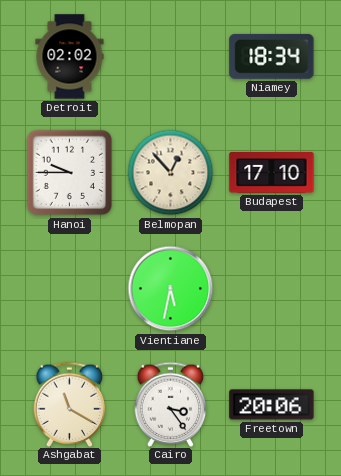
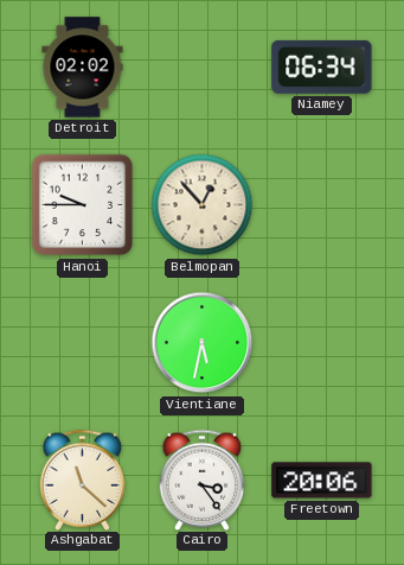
Niamey: 18:34 -> 06:34 (322, 66)
Budapest: 17:10 -> none (272, 173)
Ashgabat: 11:20 -> 11:22 (83, 480)
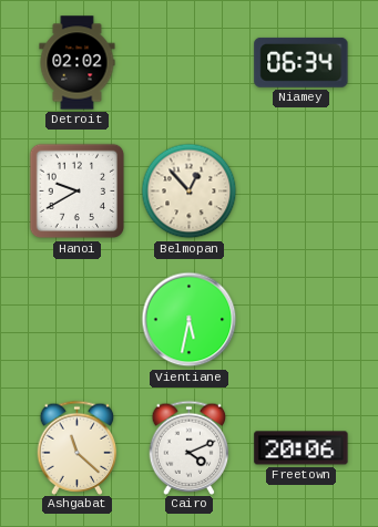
Hanoi: 9:45 -> 9:40 (78, 192)
Cairo: 3:24 -> 4:11 (190, 447)
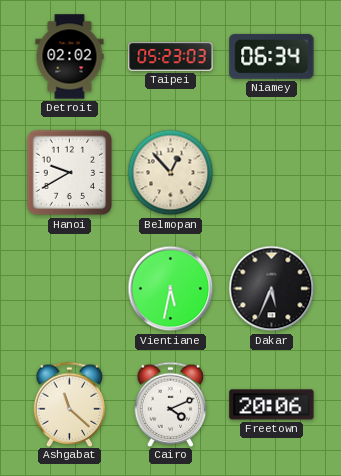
Taipei: none -> 05:23 (171, 57)
Dakar: none -> 5:34 (272, 289)
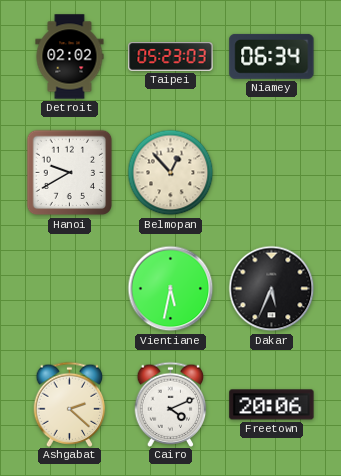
Ashgabat: 11:22 -> 2:22 (70, 404)
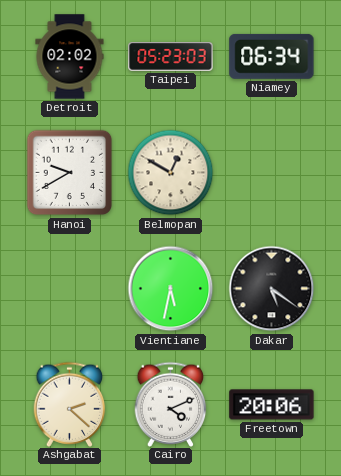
Belmopan: 12:53 -> 12:50 (171, 173)
Dakar: 5:34 -> 5:21 (272, 289)
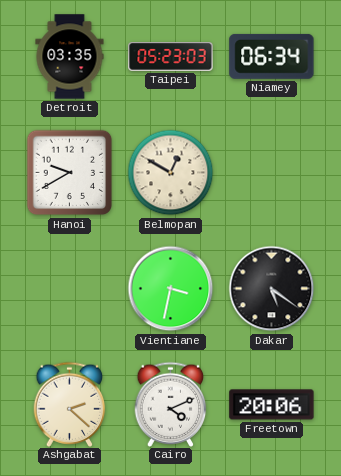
Detroit: 02:02 -> 03:35 (70, 57)
Vientiane: 5:32 -> 3:32 (171, 289)
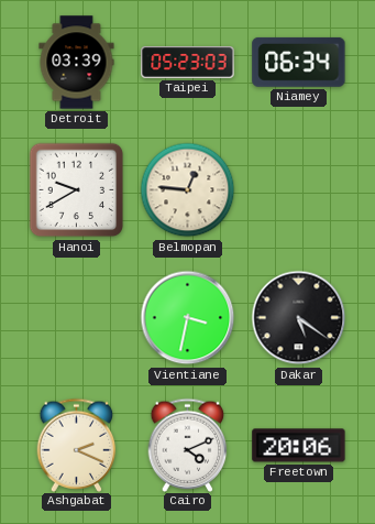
Detroit: 03:35 -> 03:39 (77, 63)
Belmopan: 12:50 -> 12:46 (188, 190)
Ashgabat: 2:22 -> 2:19 (77, 445)
